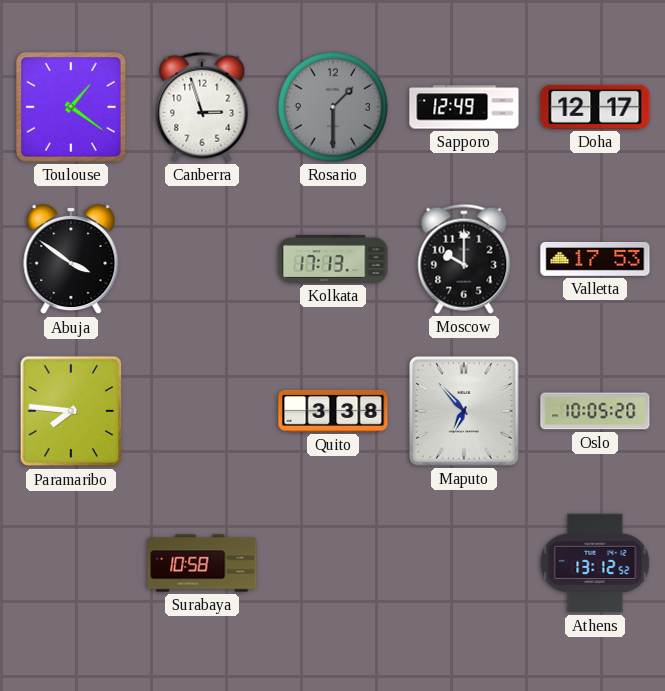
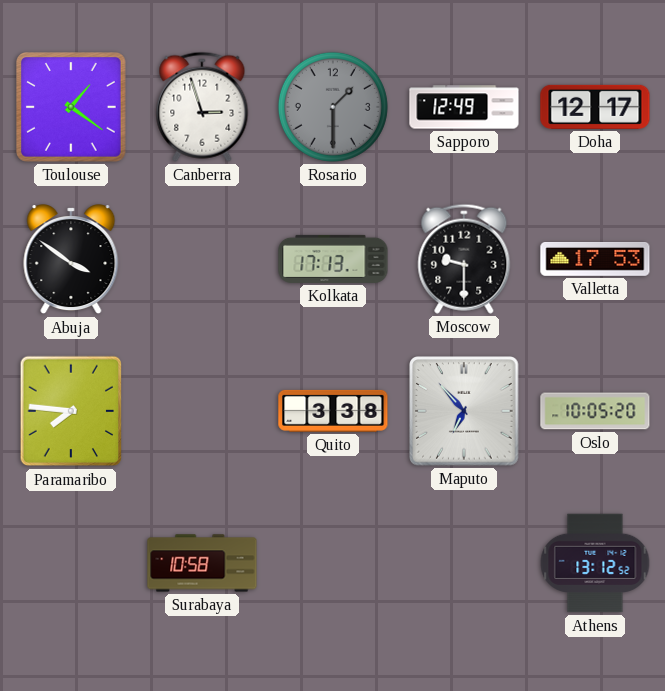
Moscow: 10:00 -> 9:30 (464, 259)
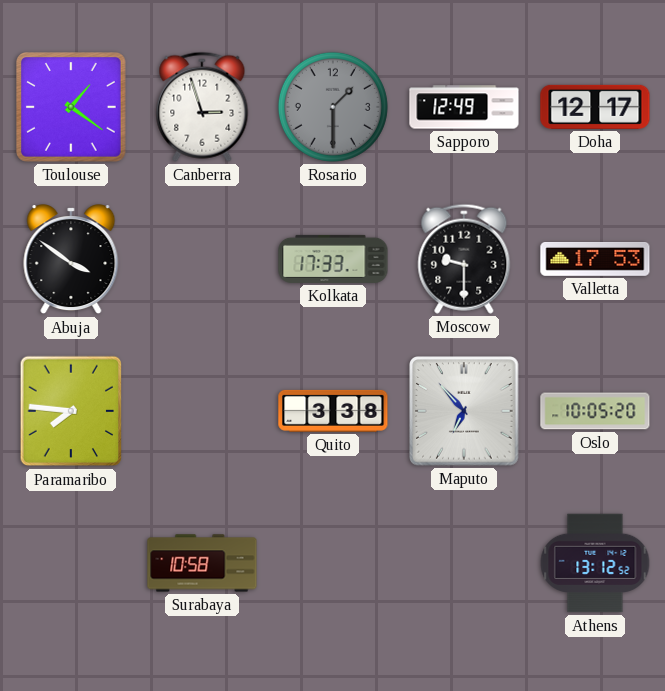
Kolkata: 17:13 -> 17:33 (333, 259)
